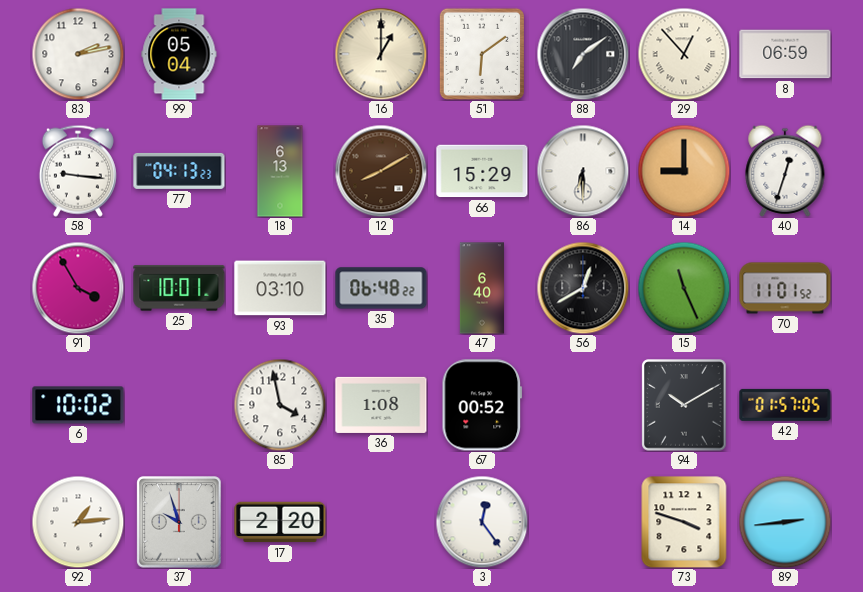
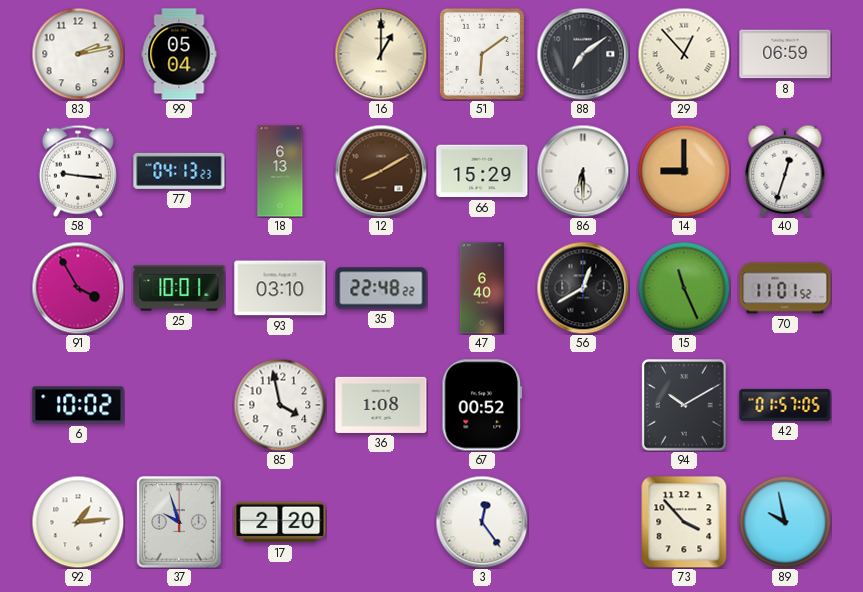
35: 06:48 -> 22:48 (381, 288)
73: 3:48 -> 3:53 (684, 522)
89: 2:44 -> 9:58 (785, 522)
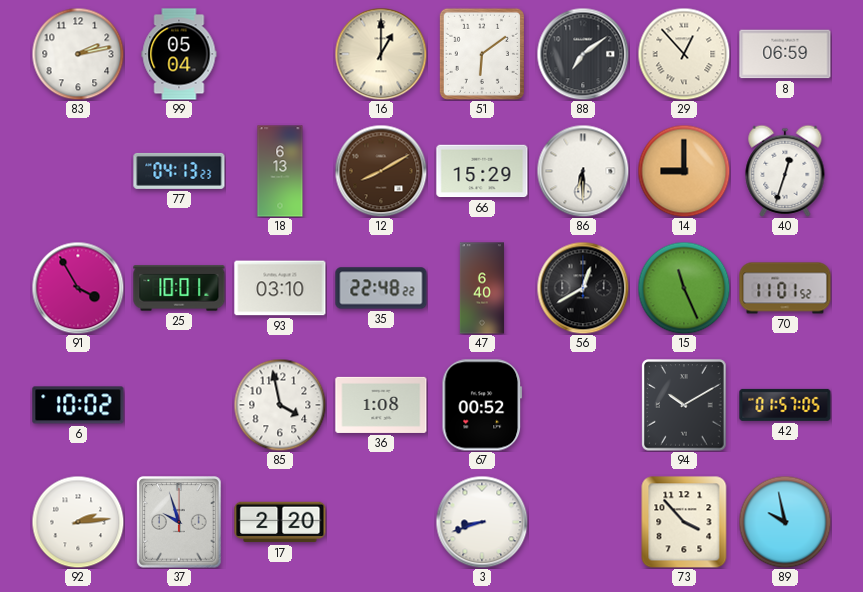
58: 9:16 -> none (78, 171)
92: 1:14 -> 2:14 (78, 522)
3: 12:24 -> 8:42 (482, 522)
